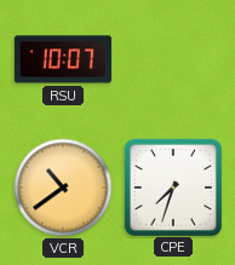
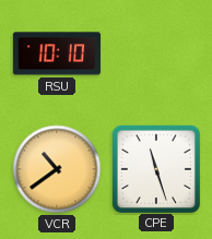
RSU: 10:07 -> 10:10 (57, 53)
CPE: 7:33 -> 11:27 (155, 168)
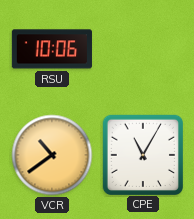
RSU: 10:10 -> 10:06 (52, 49)
CPE: 11:27 -> 11:05 (142, 154)
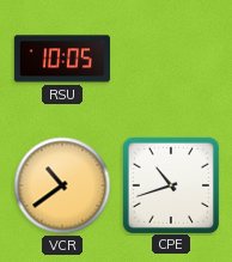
RSU: 10:06 -> 10:05 (62, 59)
CPE: 11:05 -> 10:42 (170, 184)
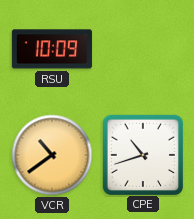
RSU: 10:05 -> 10:09 (52, 49)
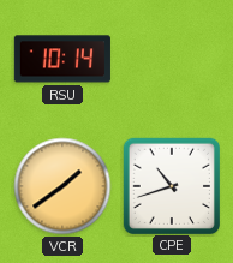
RSU: 10:09 -> 10:14 (62, 59)
VCR: 10:39 -> 1:39 (62, 186)
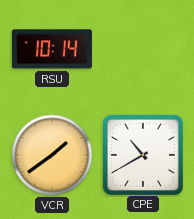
CPE: 10:42 -> 10:40 (142, 154)
